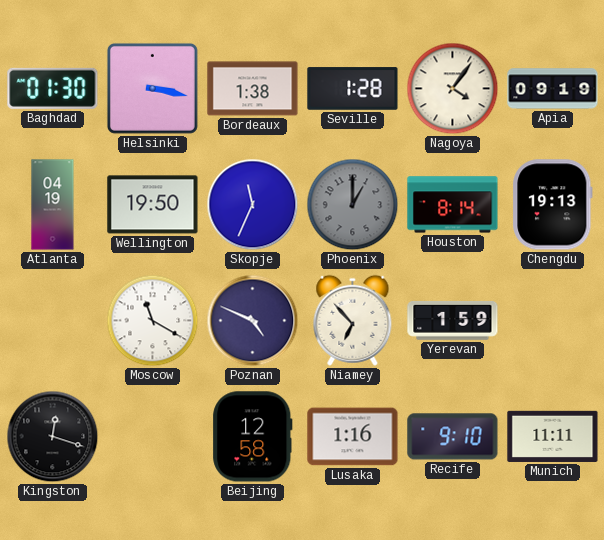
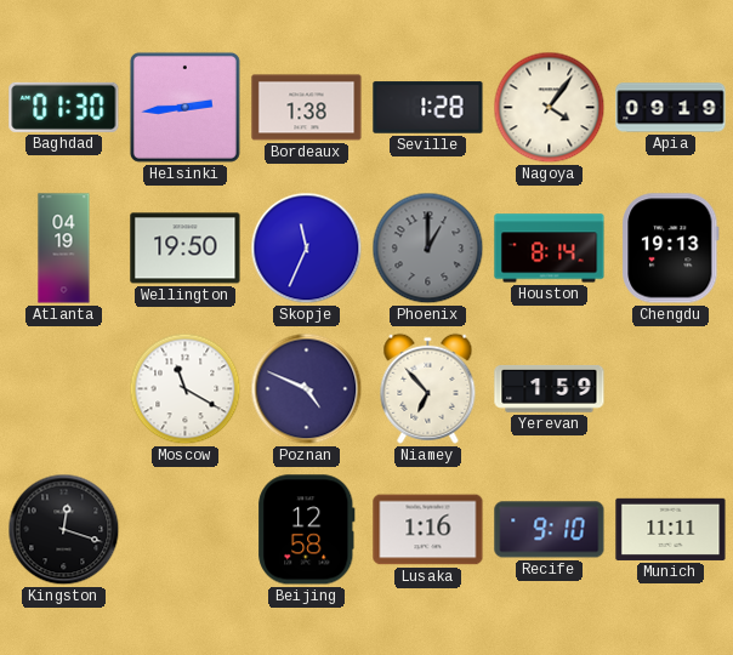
Helsinki: 3:17 -> 2:44 (184, 107)
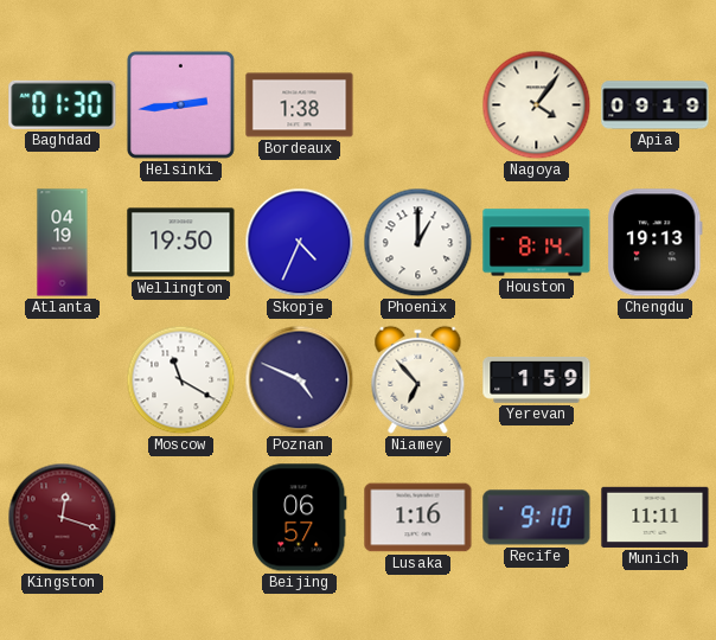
Seville: 1:28 -> none (428, 108)
Skopje: 11:34 -> 4:34 (300, 243)
Phoenix dial: grey -> white (418, 243)
Kingston dial: black -> burgundy (63, 518)
Beijing: 12:58 -> 06:57 (300, 518)
